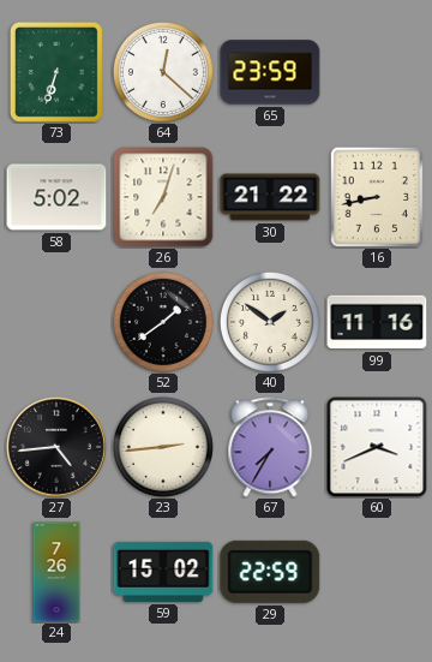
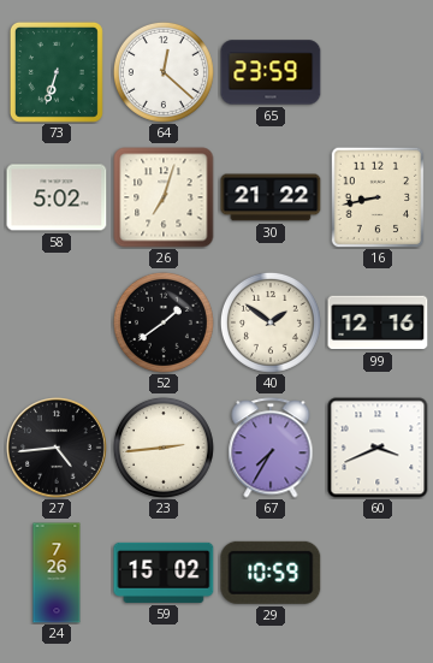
99: 11:16 -> 12:16 (378, 322)
29: 22:59 -> 10:59 (271, 573)
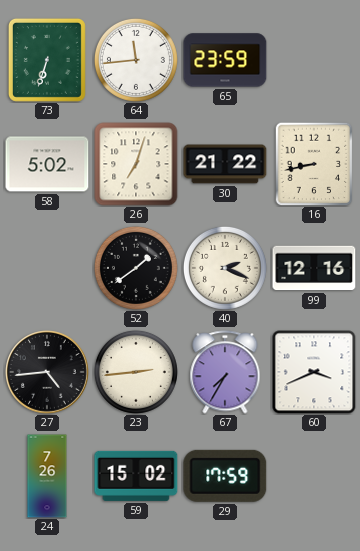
64: 12:22 -> 11:44 (136, 60)
40: 1:51 -> 2:19 (225, 268)
29: 10:59 -> 17:59 (225, 476)
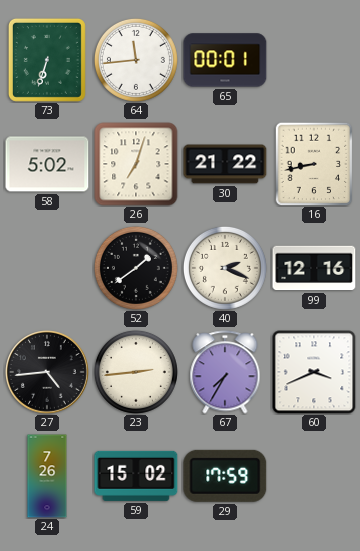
65: 23:59 -> 00:01 (225, 60)
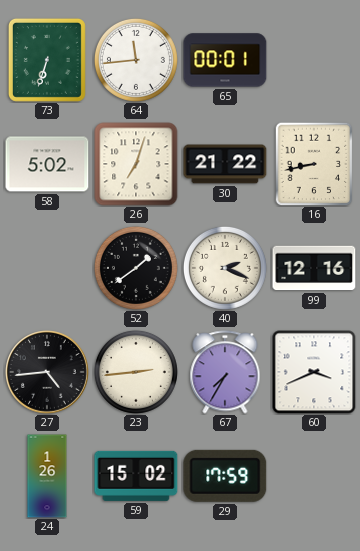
24: 7:26 -> 1:26 (47, 476)
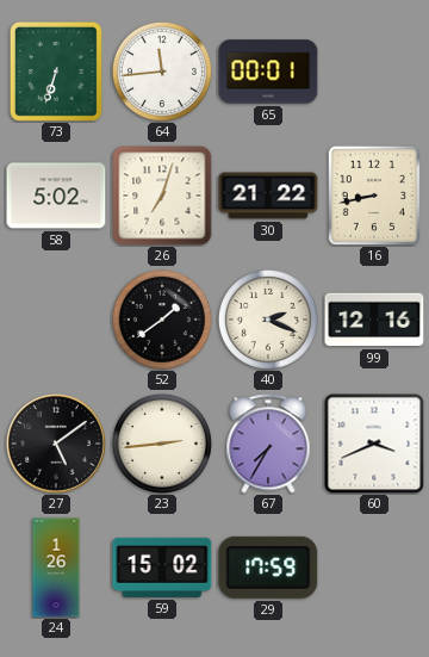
27: 4:44 -> 5:09 (57, 445)
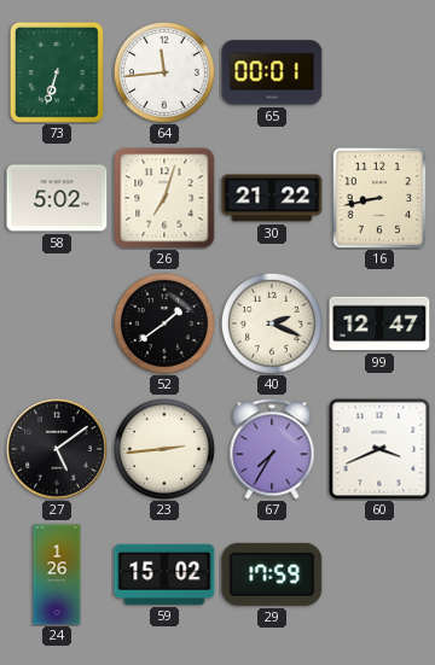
99: 12:16 -> 12:47 (379, 323)
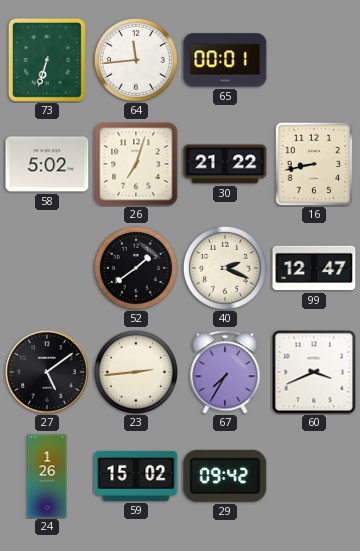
29: 17:59 -> 09:42 (225, 476)
